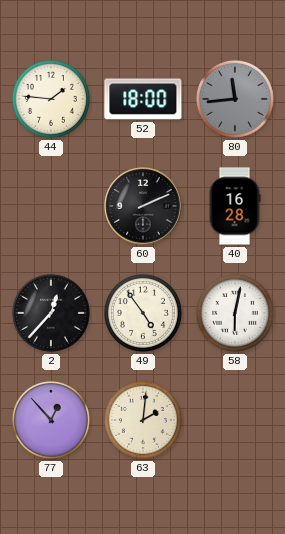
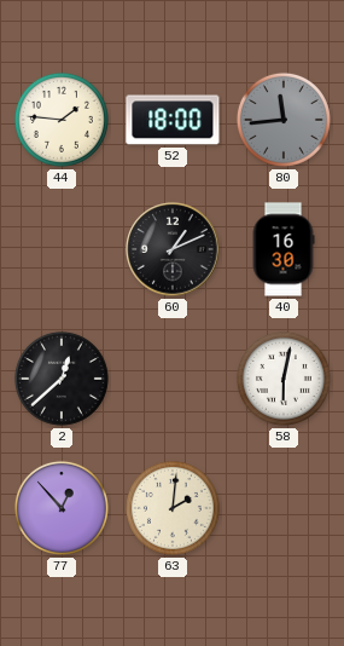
60: 2:11 -> 1:11 (173, 249)
40: 16:28 -> 16:30 (284, 249)
2: 12:37 -> 12:38 (62, 379)
49: 4:54 -> none (143, 313)
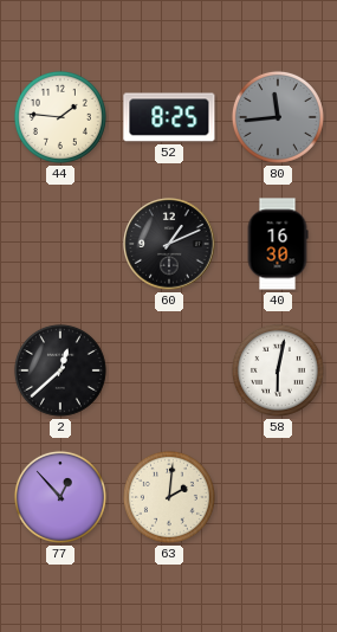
52: 18:00 -> 8:25 (169, 117)
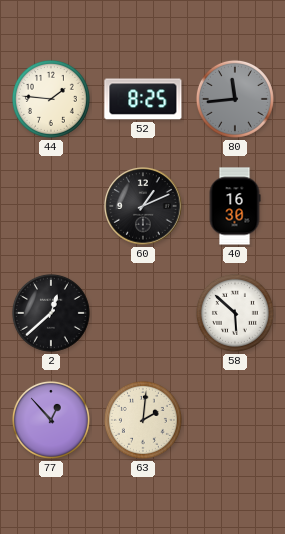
58: 6:02 -> 5:52 (235, 313)
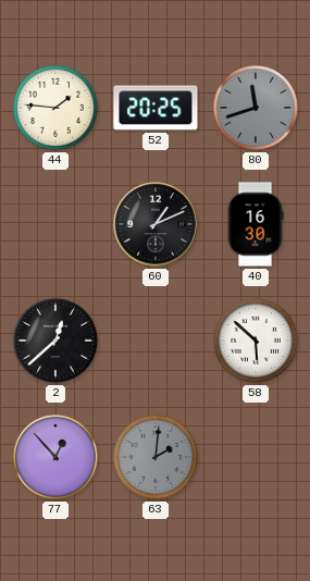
52: 8:25 -> 20:25 (156, 108)
80: 11:44 -> 11:42 (256, 108)
63 dial: cream -> grey (156, 457)
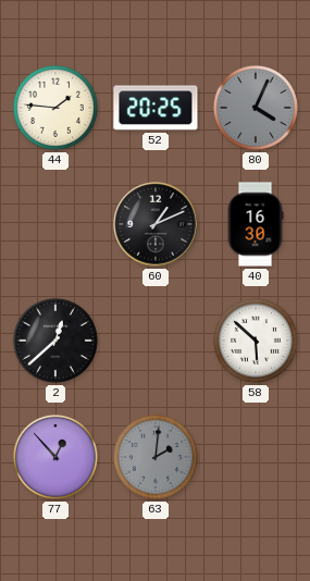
80: 11:42 -> 4:04 (256, 108)
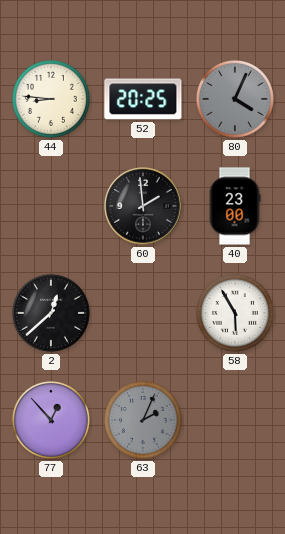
44: 1:46 -> 8:46 (51, 99)
60: 1:11 -> 1:59 (143, 206)
40: 16:30 -> 23:00 (235, 206)
58: 5:52 -> 5:55 (235, 313)
63: 2:01 -> 2:04 (143, 420)
